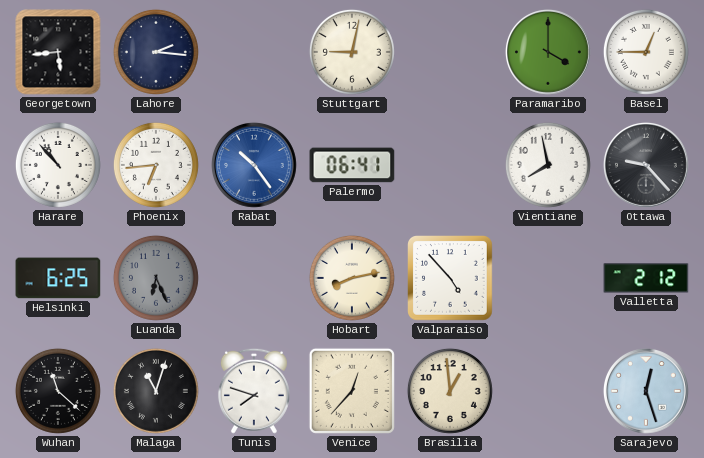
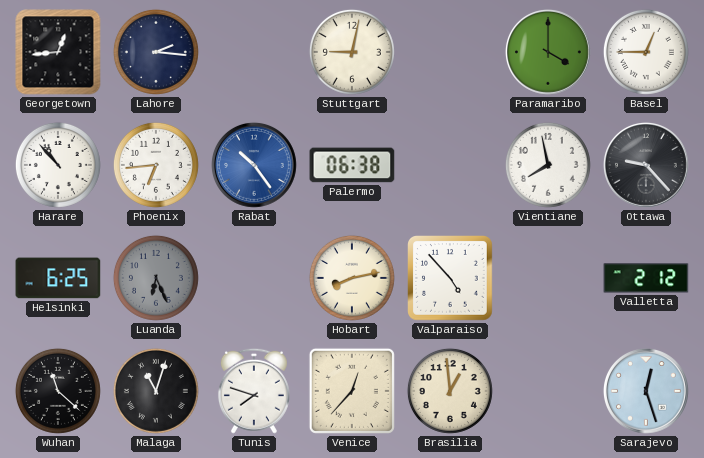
Georgetown: 5:44 -> 12:44 (58, 52)
Palermo: 06:41 -> 06:38 (352, 165)
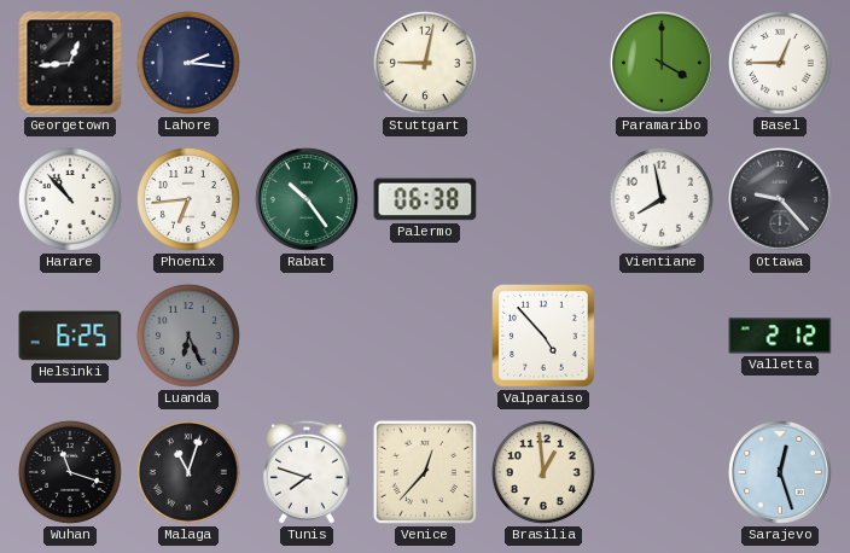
Rabat dial: blue -> green (307, 199)
Hobart: 8:13 -> none (352, 278)
Wuhan: 11:22 -> 11:18 (70, 472)
